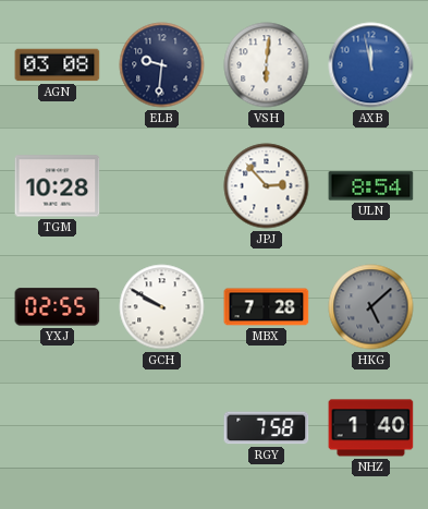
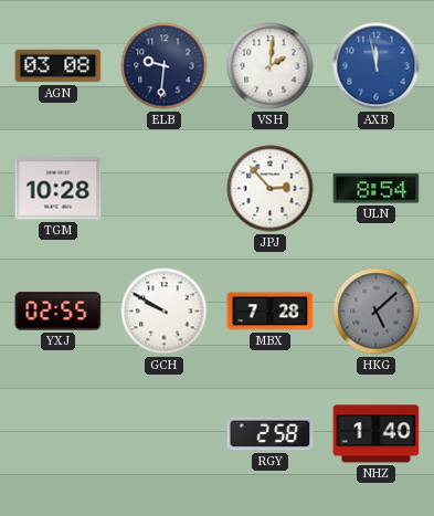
VSH: 6:01 -> 2:01 (271, 66)
RGY: 7:58 -> 2:58 (271, 434)
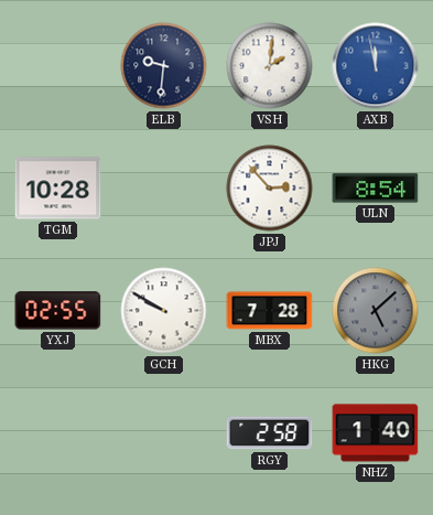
AGN: 03:08 -> none (59, 66)
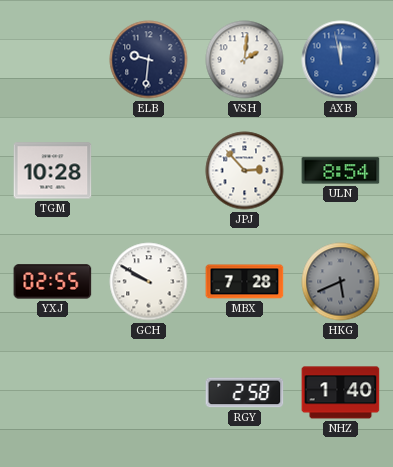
HKG: 5:08 -> 5:41 (341, 282)
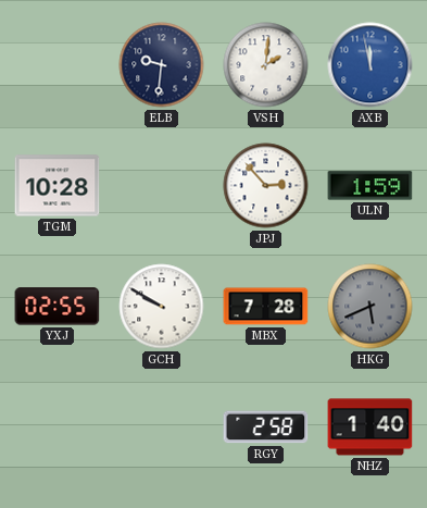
ULN: 8:54 -> 1:59 (371, 186)
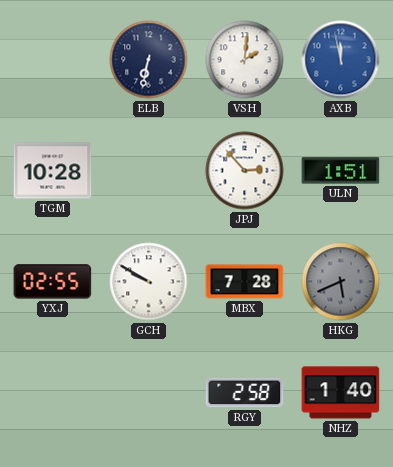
ELB: 9:31 -> 6:32 (149, 60)
ULN: 1:59 -> 1:51 (341, 171)
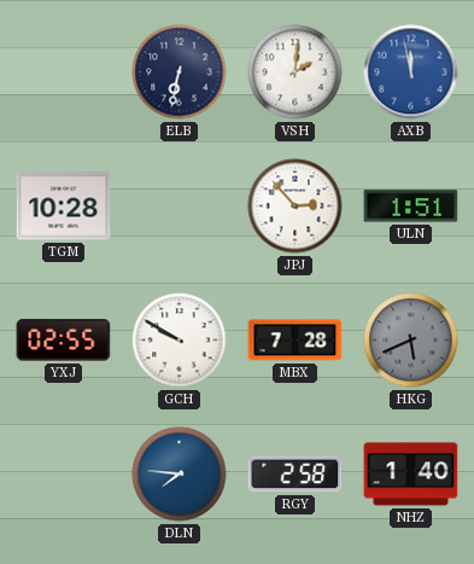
DLN: none -> 7:46 (180, 475)
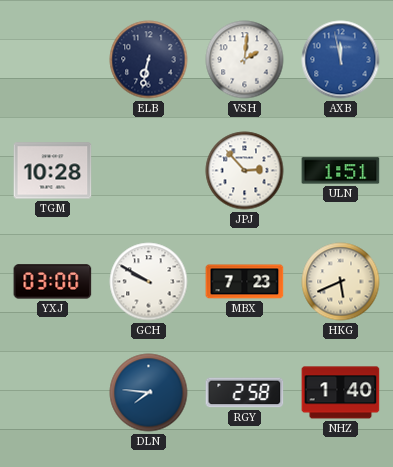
YXJ: 02:55 -> 03:00 (53, 282)
MBX: 7:28 -> 7:23 (245, 282)
HKG dial: grey -> cream (341, 282)
